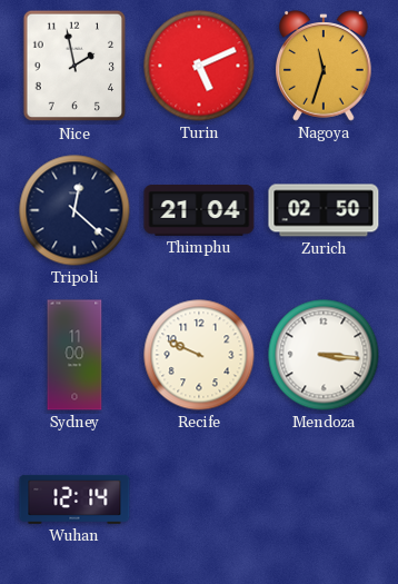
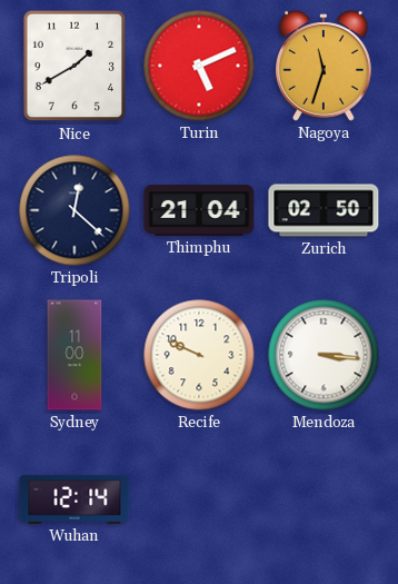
Nice: 1:58 -> 1:40 (74, 66)
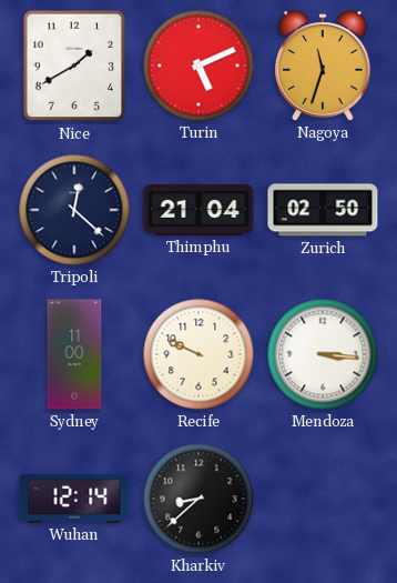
Kharkiv: none -> 8:38 (198, 499)
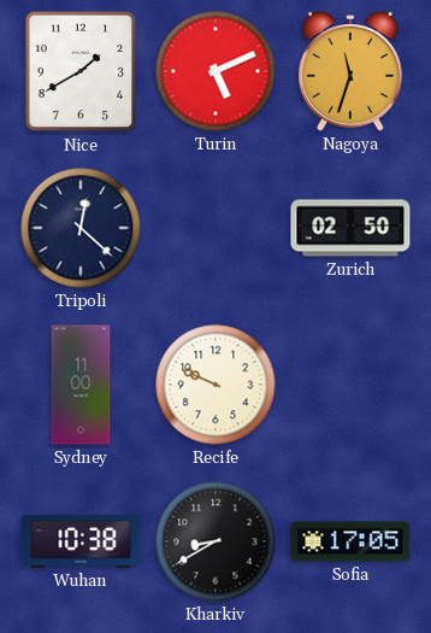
Thimphu: 21:04 -> none (198, 211)
Mendoza: 3:16 -> none (323, 354)
Wuhan: 12:14 -> 10:38 (81, 541)
Kharkiv: 8:38 -> 8:40 (215, 541)
Sofia: none -> 17:05 (350, 541)
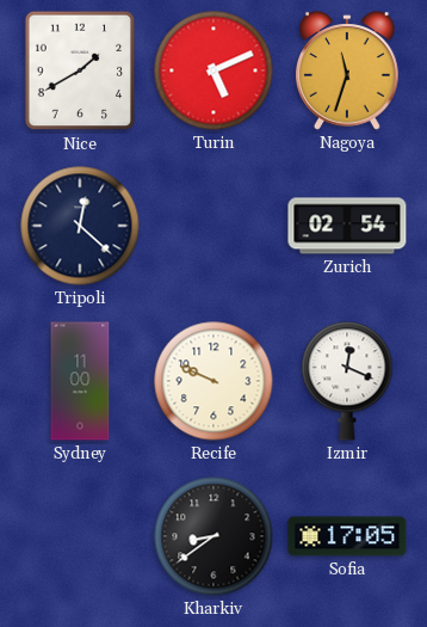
Zurich: 02:50 -> 02:54 (347, 226)
Izmir: none -> 12:19 (347, 381)
Wuhan: 10:38 -> none (81, 541)
Kharkiv: 8:40 -> 8:39 (213, 536)
